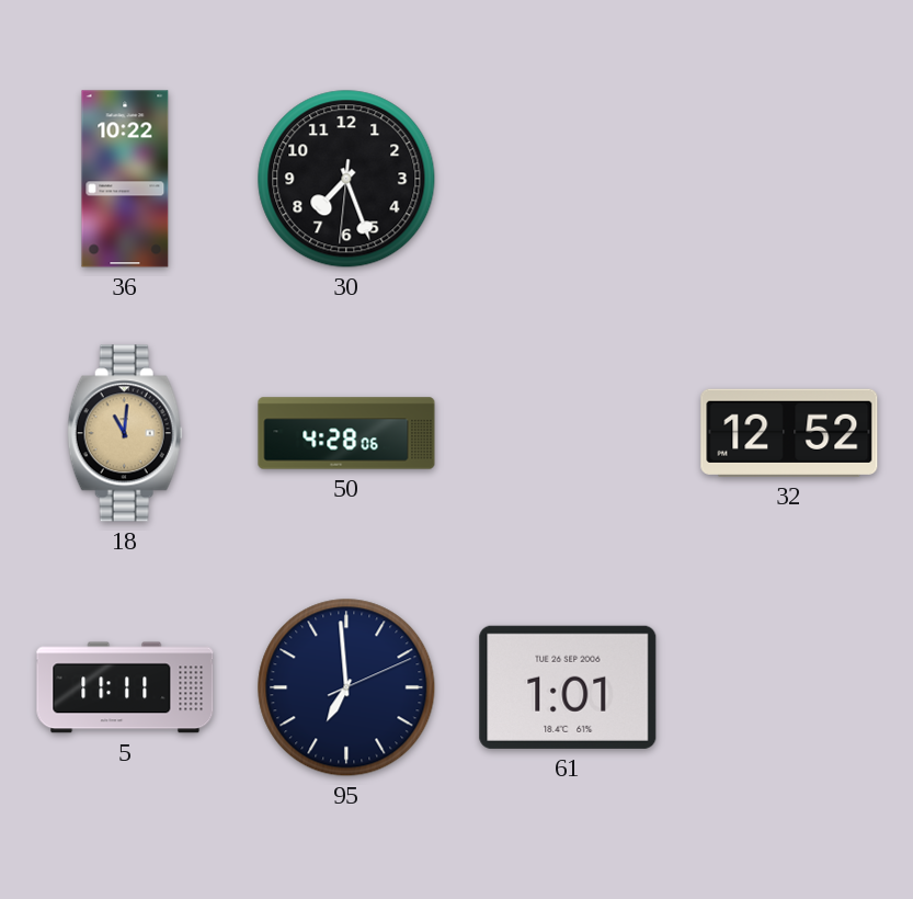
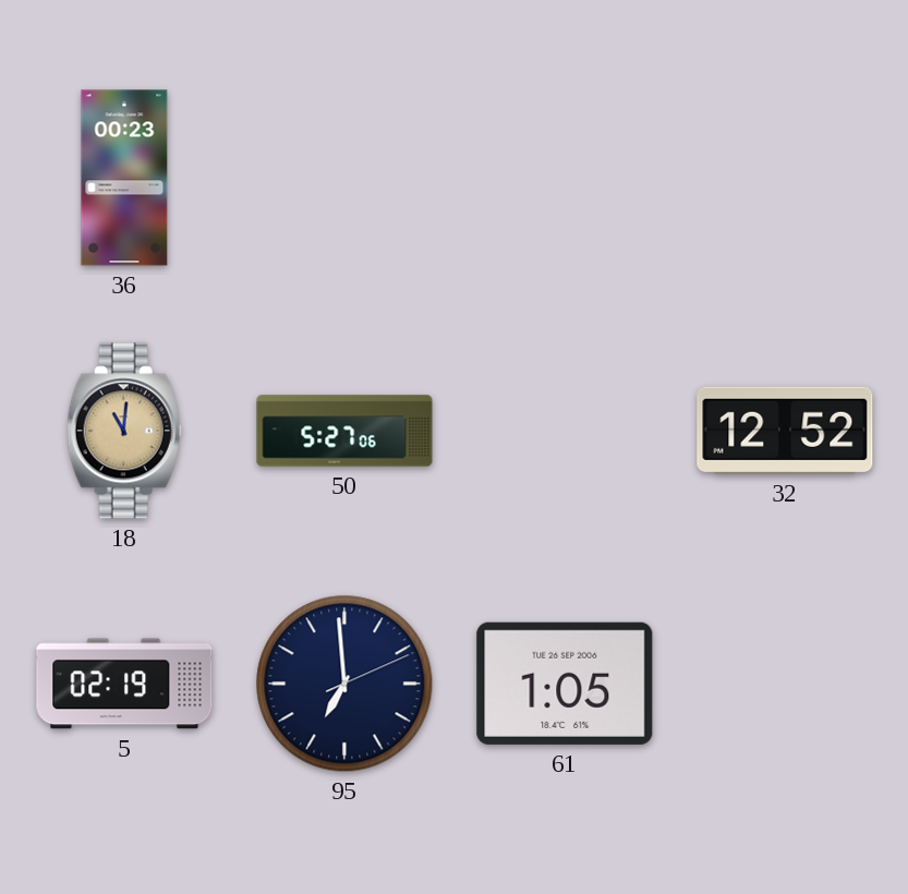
36: 10:22 -> 00:23 (124, 178)
30: 7:26 -> none (346, 179)
50: 4:28 -> 5:27 (344, 431)
5: 11:11 -> 02:19 (124, 684)
61: 1:01 -> 1:05 (565, 684)
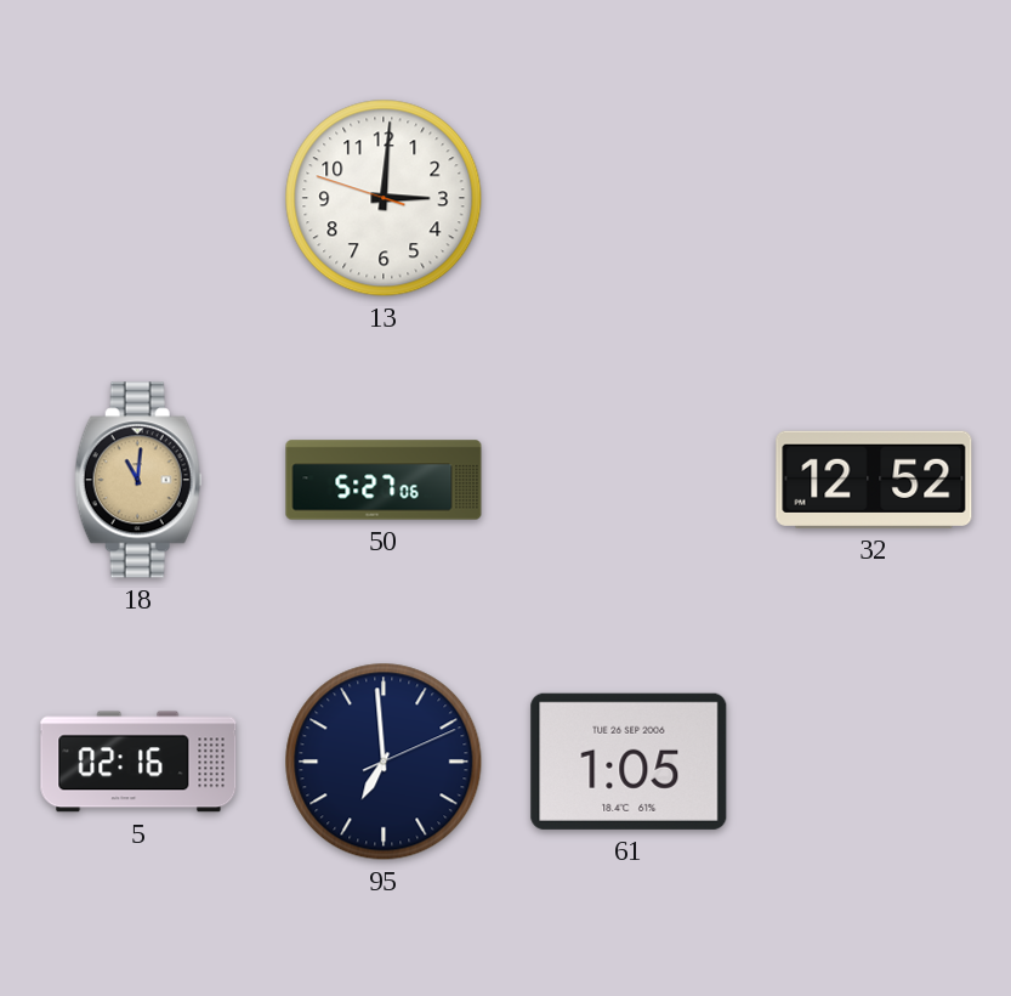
36: 00:23 -> none (124, 178)
13: none -> 3:00 (384, 198)
5: 02:19 -> 02:16 (138, 762)
